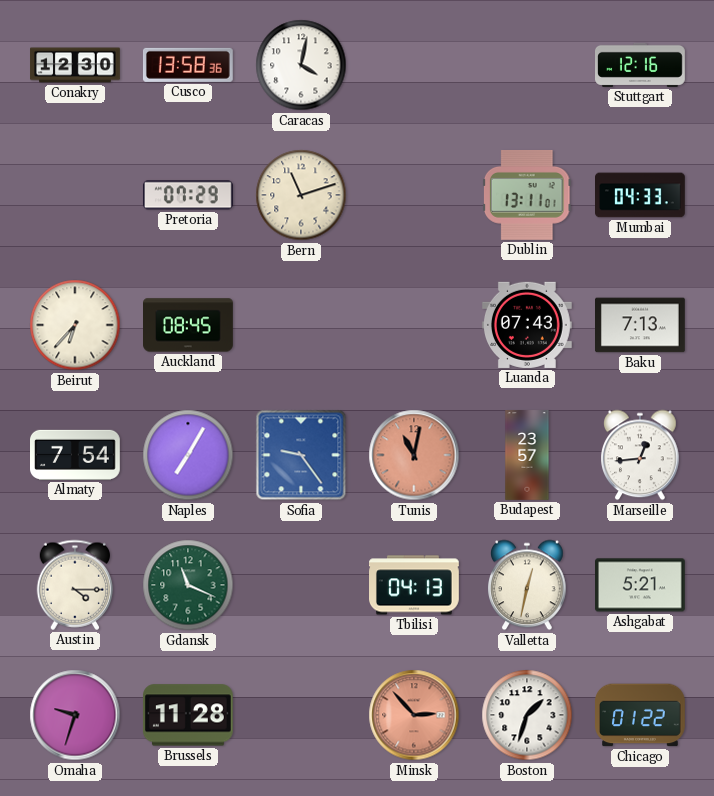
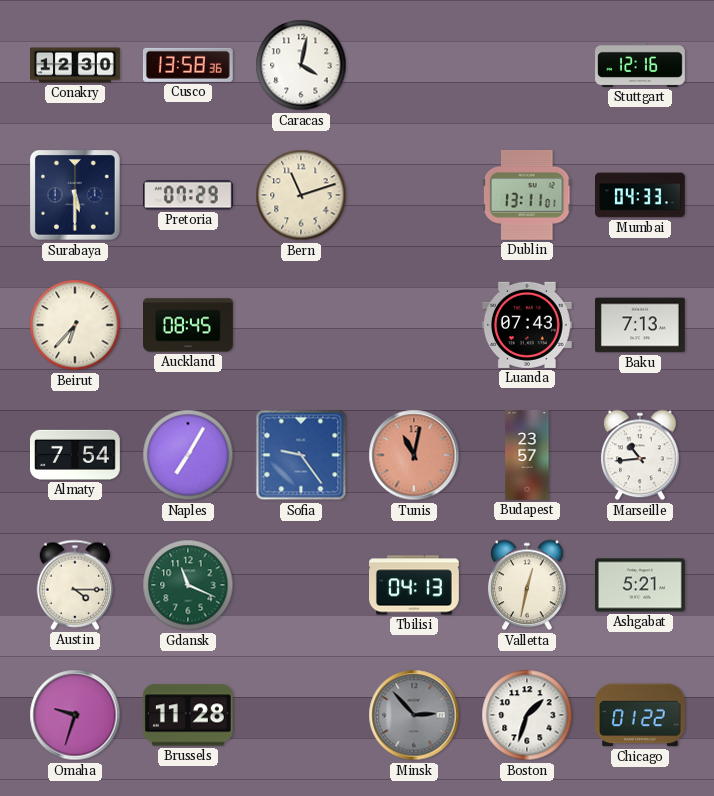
Surabaya: none -> 5:30 (76, 196)
Marseille: 12:44 -> 10:44 (641, 455)
Minsk dial: salmon -> grey (414, 715)
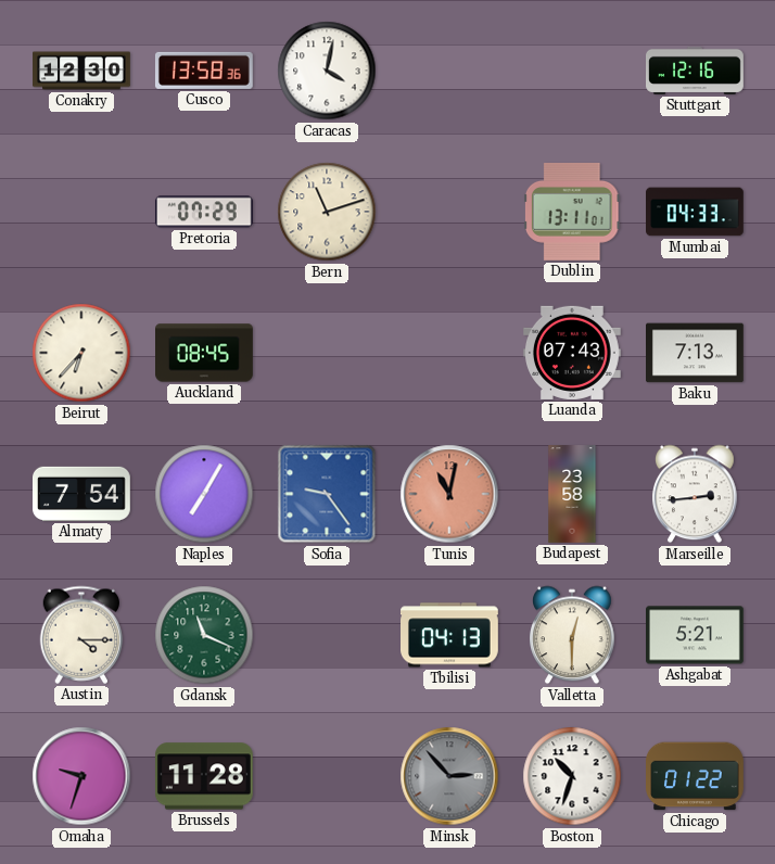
Surabaya: 5:30 -> none (76, 196)
Budapest: 23:57 -> 23:58 (572, 494)
Marseille: 10:44 -> 2:44 (696, 494)
Valletta: 12:32 -> 12:30 (573, 635)
Boston: 1:33 -> 10:33 (572, 776)
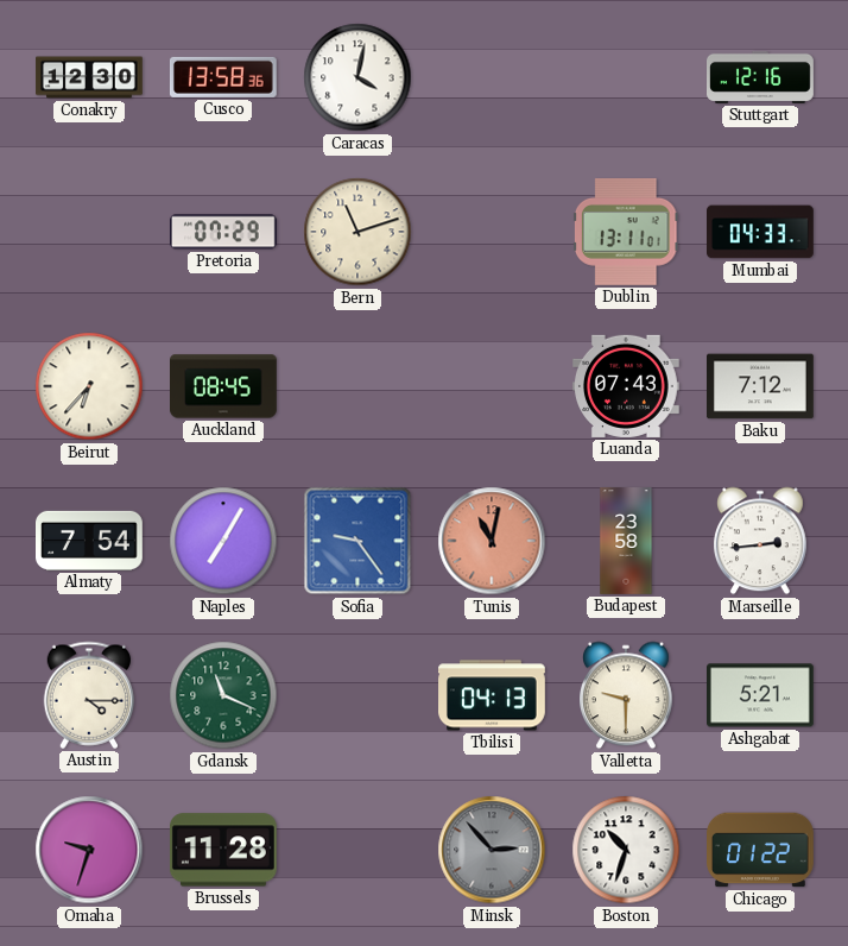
Baku: 7:13 -> 7:12 (761, 386)
Valletta: 12:30 -> 9:30 (627, 695)
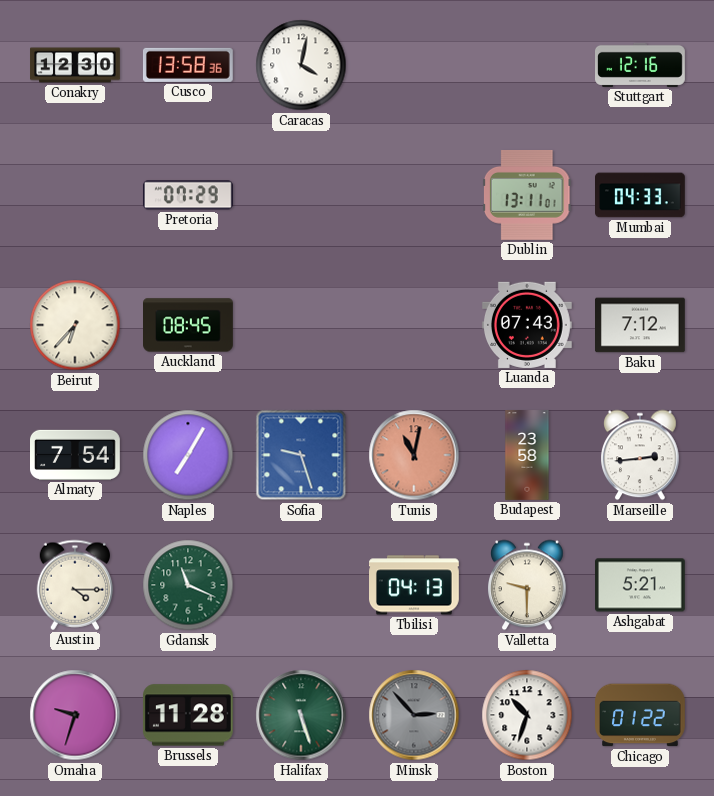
Bern: 11:12 -> none (357, 232)
Sofia: 9:24 -> 9:27 (301, 455)
Halifax: none -> 5:27 (301, 715)
